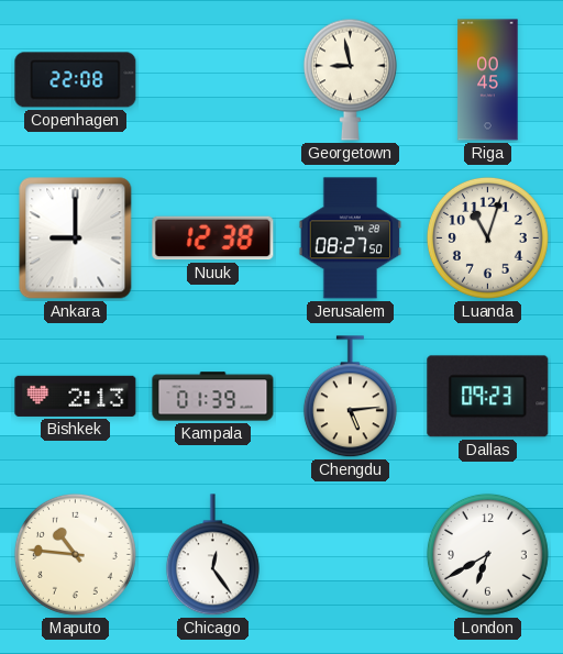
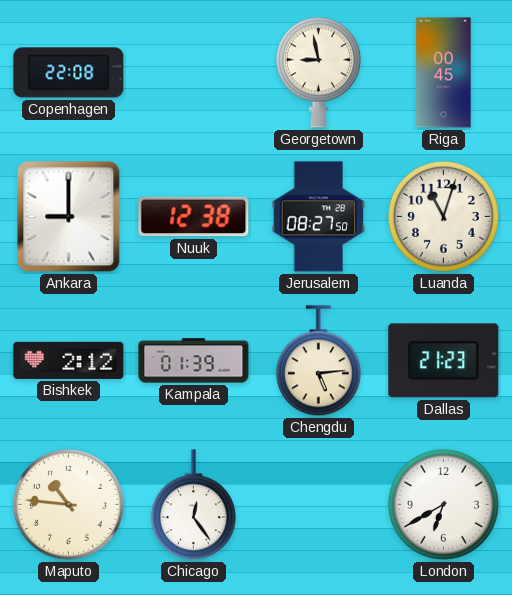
Bishkek: 2:13 -> 2:12 (69, 360)
Dallas: 09:23 -> 21:23 (444, 361)
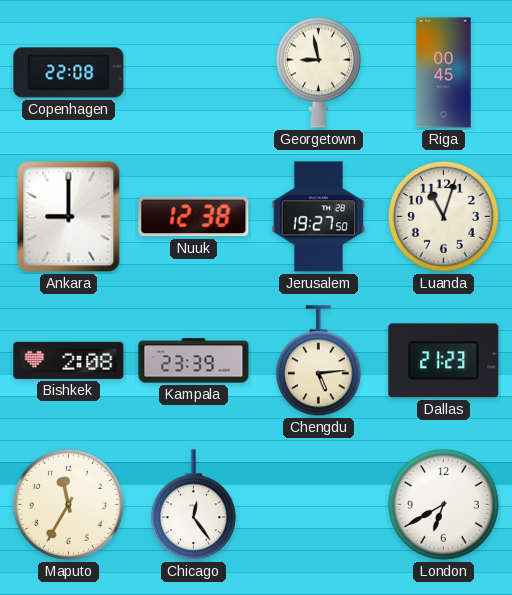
Jerusalem: 08:27 -> 19:27 (319, 217)
Bishkek: 2:12 -> 2:08 (69, 360)
Kampala: 01:39 -> 23:39 (194, 361)
Maputo: 10:46 -> 11:35 (68, 504)
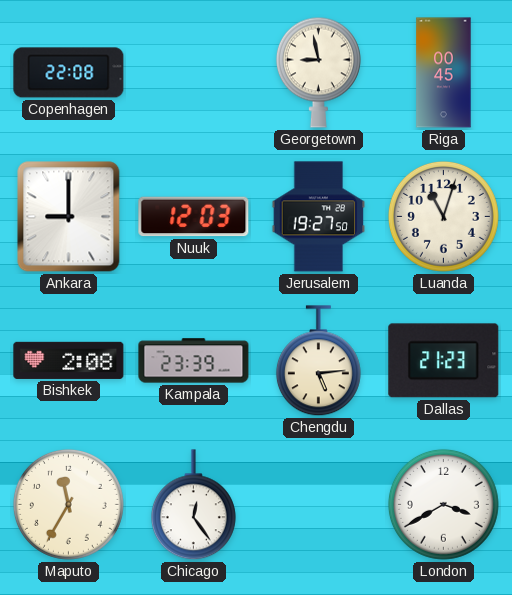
Nuuk: 12:38 -> 12:03 (194, 217)
London: 6:40 -> 3:40 (443, 504)
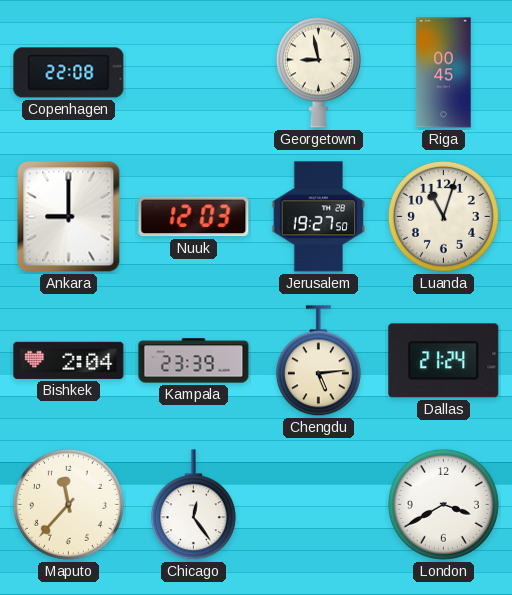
Bishkek: 2:08 -> 2:04 (69, 360)
Dallas: 21:23 -> 21:24 (444, 361)
Maputo: 11:35 -> 11:37 (68, 504)
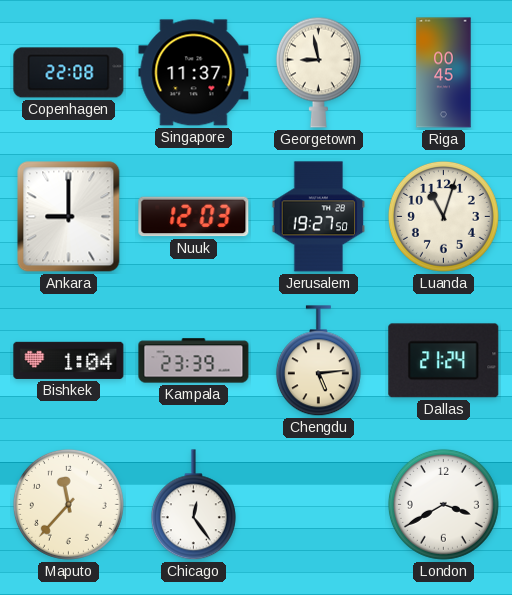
Singapore: none -> 11:37 (194, 73)
Bishkek: 2:04 -> 1:04 (69, 360)
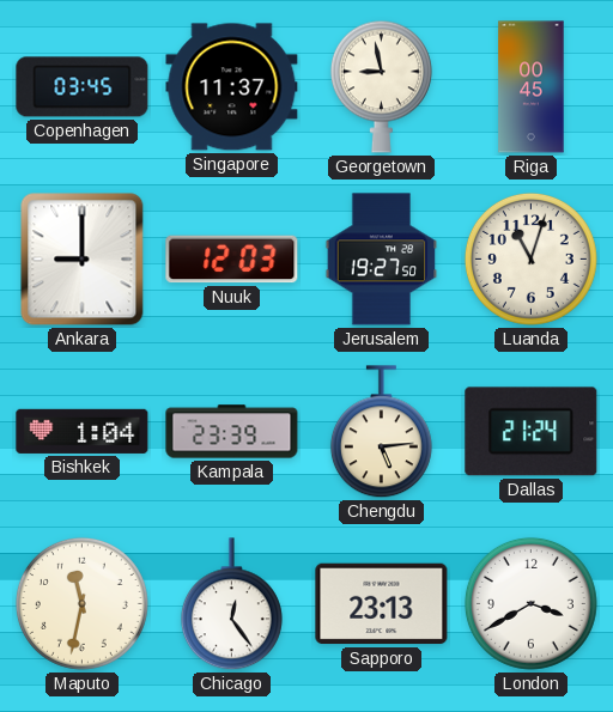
Copenhagen: 22:08 -> 03:45 (83, 87)
Maputo: 11:37 -> 11:32 (81, 603)
Sapporo: none -> 23:13 (382, 604)
